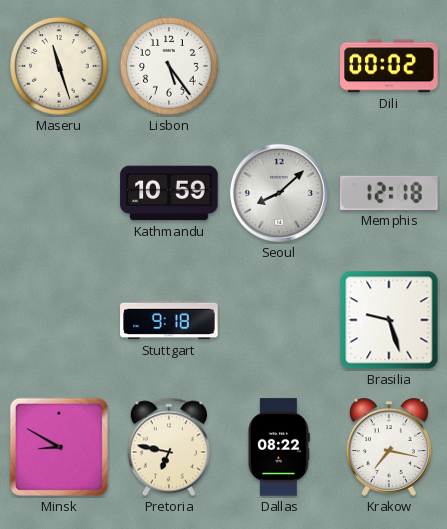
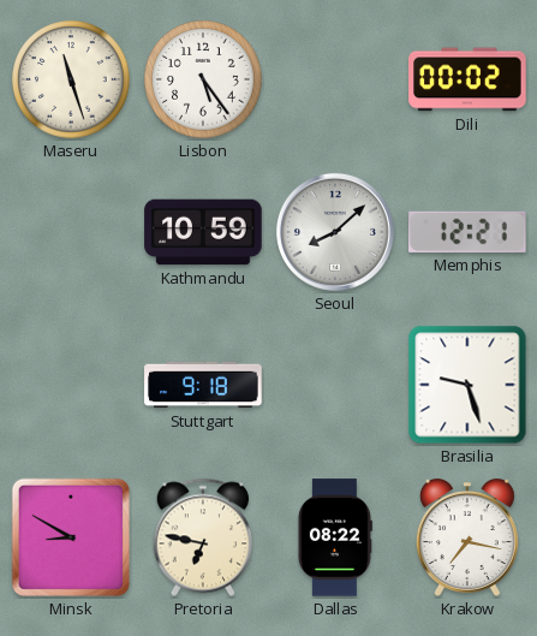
Memphis: 12:18 -> 12:21 (467, 232)
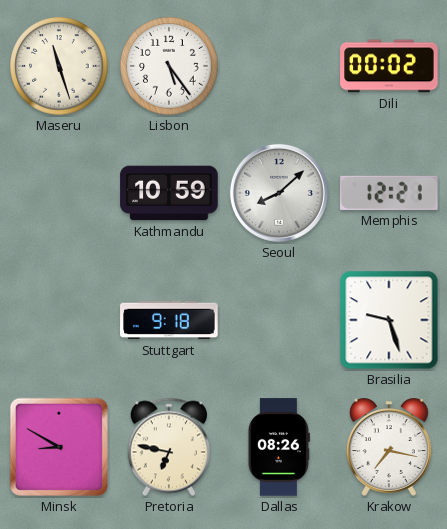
Dallas: 08:22 -> 08:26 (279, 447)
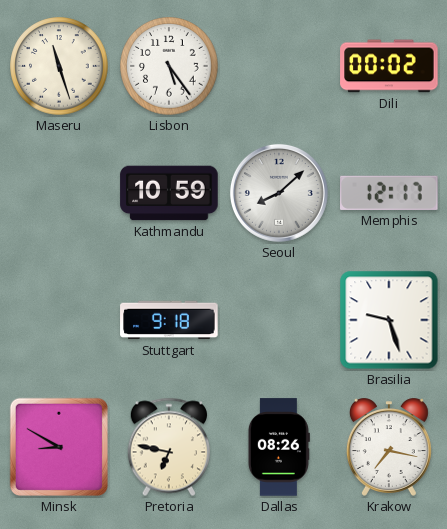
Memphis: 12:21 -> 12:17 (389, 193)
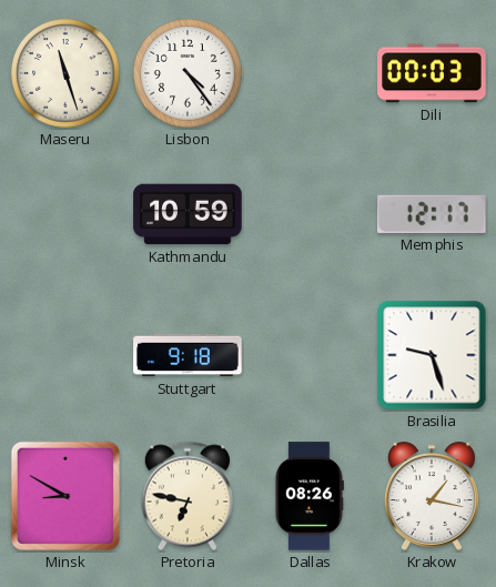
Lisbon: 5:24 -> 4:24 (188, 73)
Dili: 00:02 -> 00:03 (432, 73)
Seoul: 8:08 -> none (279, 193)
Krakow: 7:17 -> 1:17 (432, 496)
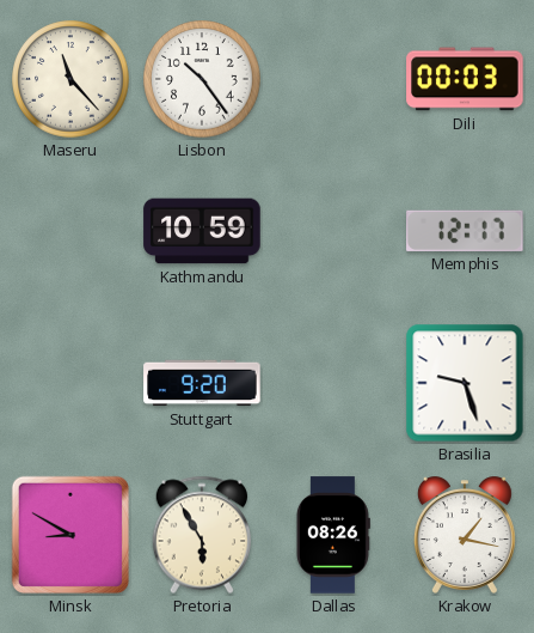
Maseru: 11:27 -> 11:23 (70, 79)
Lisbon: 4:24 -> 10:24 (202, 79)
Stuttgart: 9:18 -> 9:20 (202, 383)
Pretoria: 6:47 -> 5:55 (201, 535)
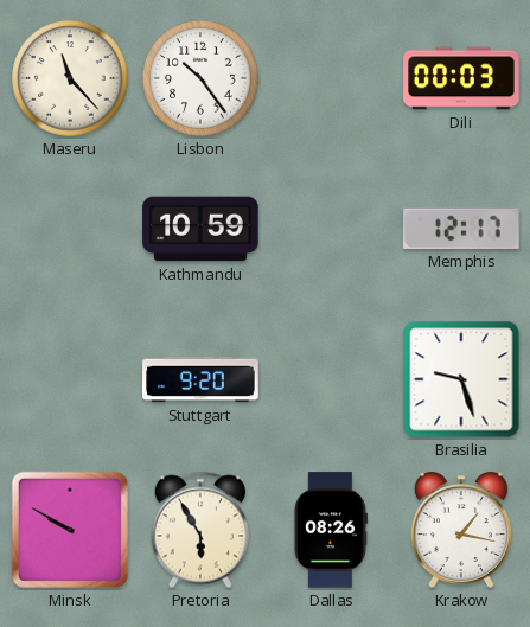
Minsk: 8:50 -> 9:50 (70, 530)
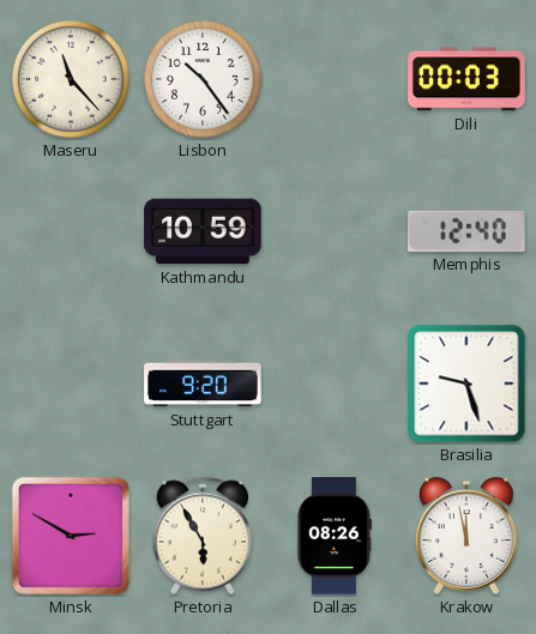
Memphis: 12:17 -> 12:40 (466, 231)
Minsk: 9:50 -> 2:50 (71, 536)
Krakow: 1:17 -> 11:58 (466, 536)
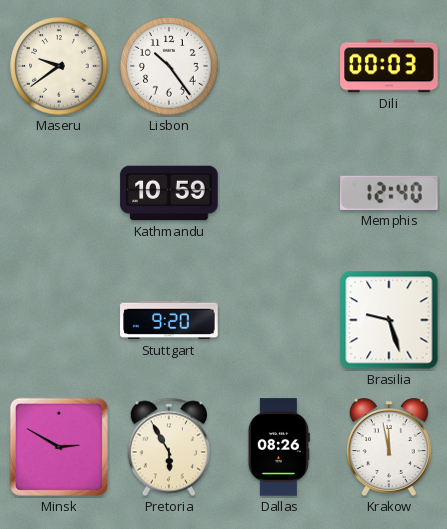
Maseru: 11:23 -> 9:39 (59, 66)
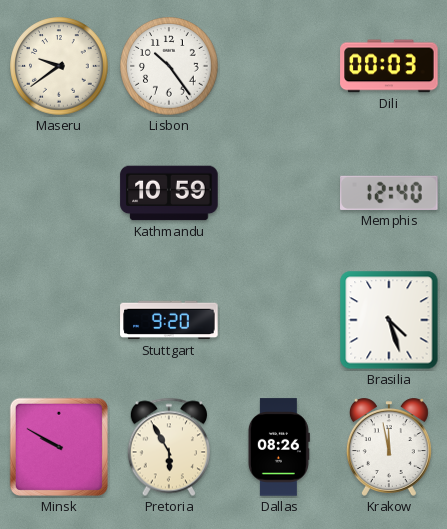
Brasilia: 9:27 -> 4:27 (389, 320)
Minsk: 2:50 -> 9:50 (59, 447)
